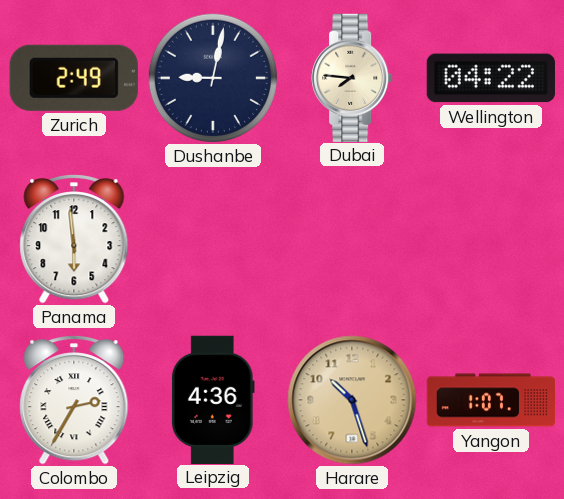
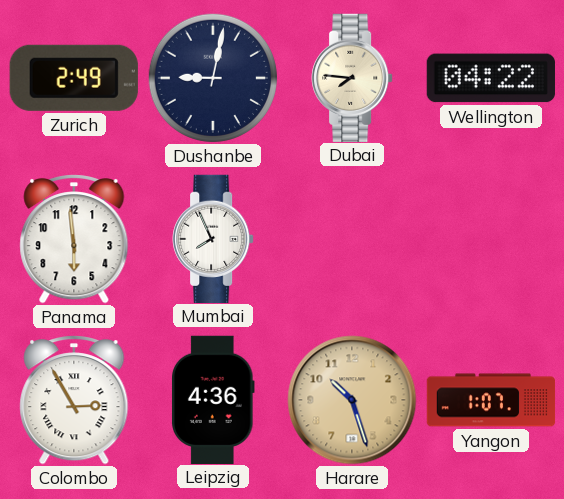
Mumbai: none -> 7:56 (213, 238)
Colombo: 2:35 -> 2:55 (74, 400)
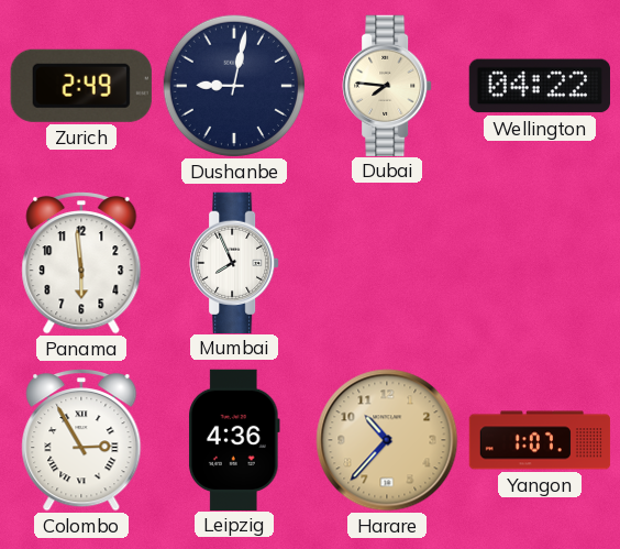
Harare: 10:27 -> 10:37 (387, 440)
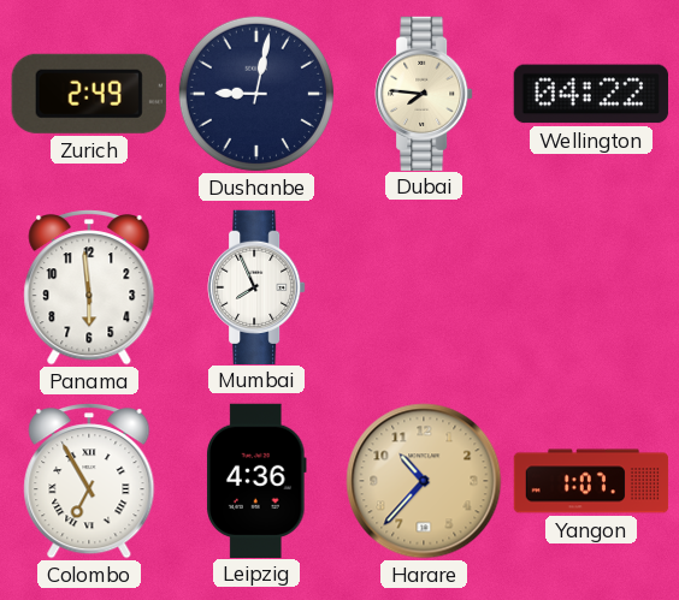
Colombo: 2:55 -> 6:55 (89, 481)
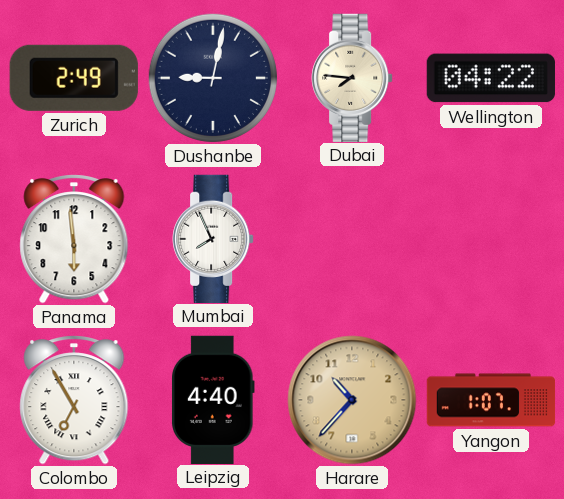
Leipzig: 4:36 -> 4:40 (214, 399)
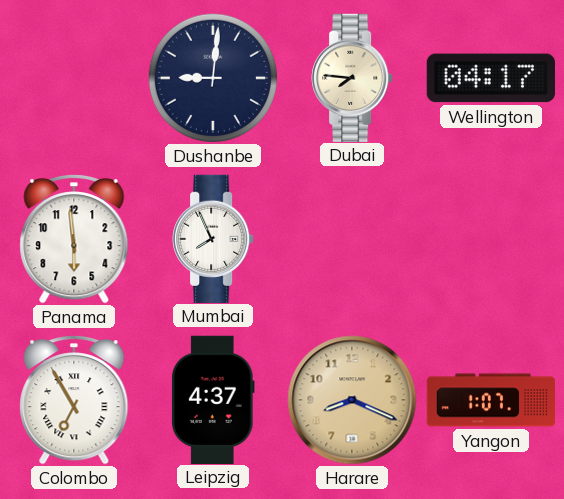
Zurich: 2:49 -> none (74, 78)
Dushanbe: 9:02 -> 9:01 (213, 78)
Wellington: 04:22 -> 04:17 (491, 78)
Leipzig: 4:40 -> 4:37 (214, 399)
Harare: 10:37 -> 8:19 (352, 400)
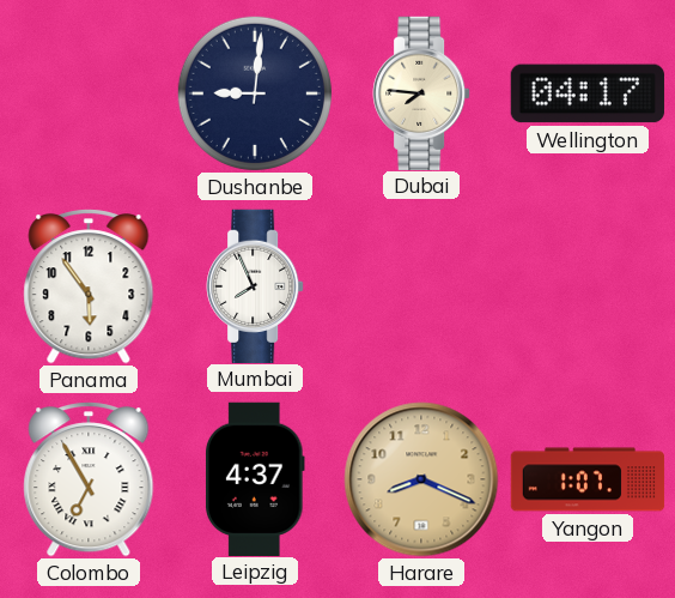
Panama: 5:59 -> 5:54 (89, 286)
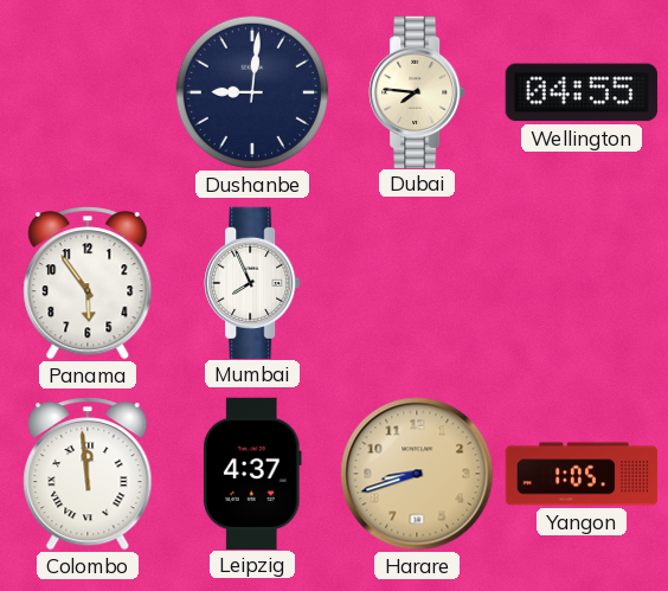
Wellington: 04:17 -> 04:55 (582, 92)
Colombo: 6:55 -> 11:59 (88, 474)
Harare: 8:19 -> 8:42 (417, 474)
Yangon: 1:07 -> 1:05 (582, 474)
